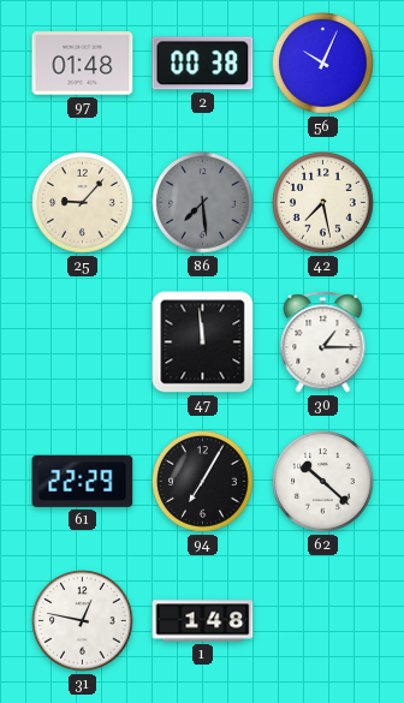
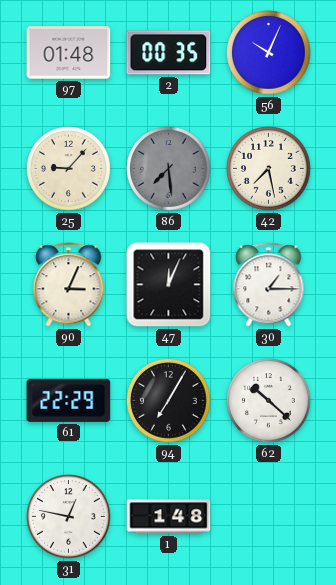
2: 00:38 -> 00:35 (169, 53)
90: none -> 3:04 (69, 285)
47: 11:59 -> 12:04 (169, 285)
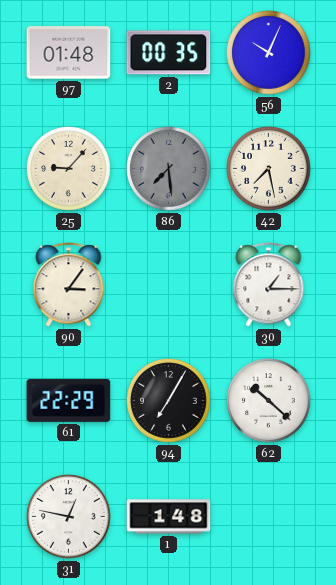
90: 3:04 -> 3:06 (69, 285)
47: 12:04 -> none (169, 285)
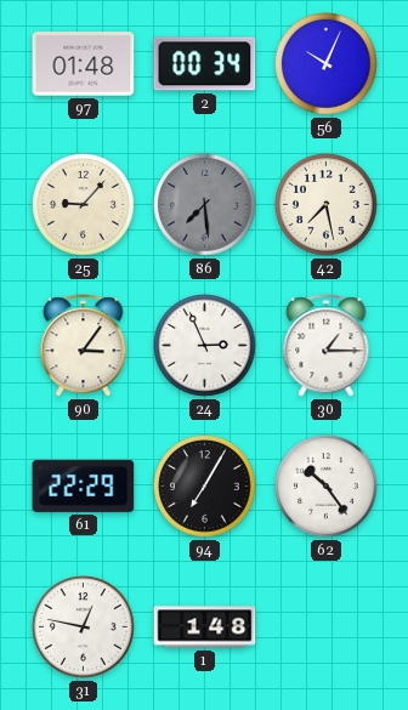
2: 00:35 -> 00:34 (205, 64)
24: none -> 2:56 (205, 346)
62: 10:22 -> 10:24 (327, 487)
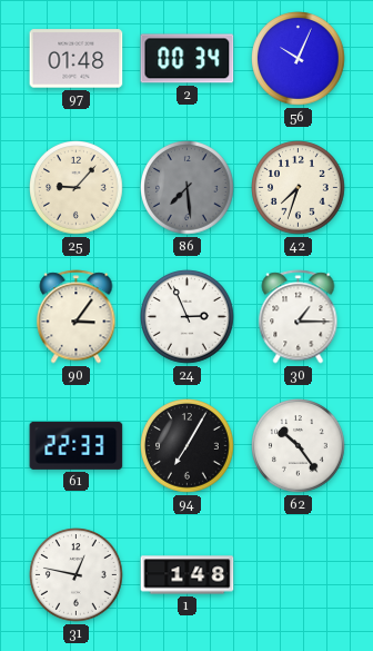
42: 7:28 -> 7:33 (299, 188)
61: 22:29 -> 22:33 (77, 445)
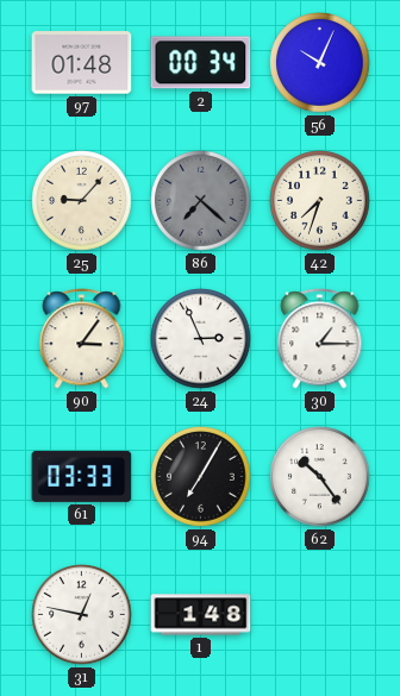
86: 7:29 -> 7:22 (201, 201)
61: 22:33 -> 03:33 (82, 476)
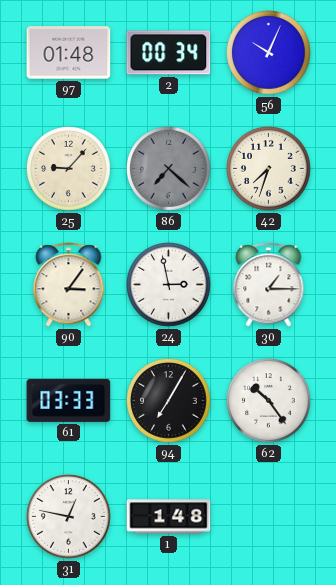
24: 2:56 -> 2:58 (169, 285)
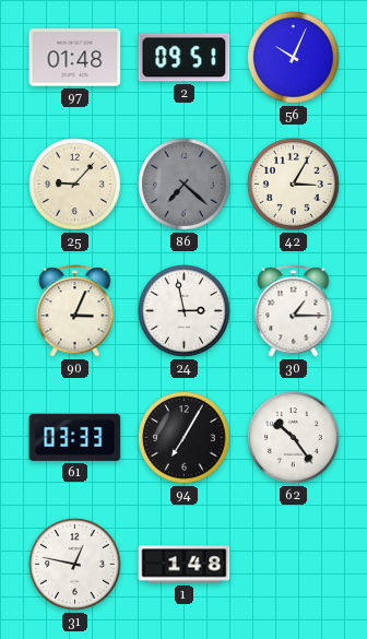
2: 00:34 -> 09:51 (185, 58)
42: 7:33 -> 3:05 (294, 185)
90: 3:06 -> 3:04 (75, 311)
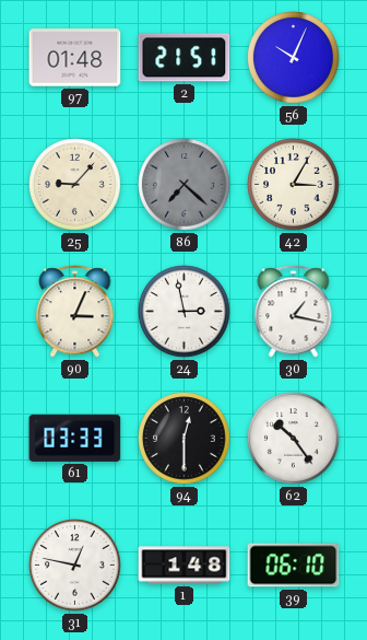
2: 09:51 -> 21:51 (185, 58)
30: 1:15 -> 1:17 (294, 312)
94: 7:05 -> 12:30 (185, 439)
39: none -> 06:10 (294, 566)
